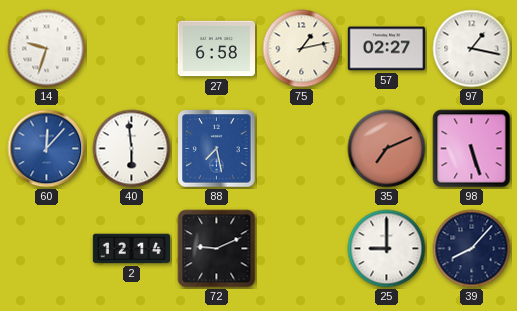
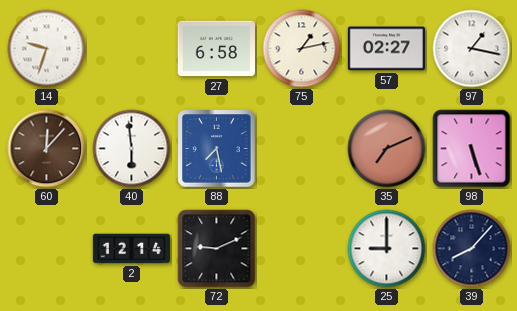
60 dial: blue -> brown (47, 149)
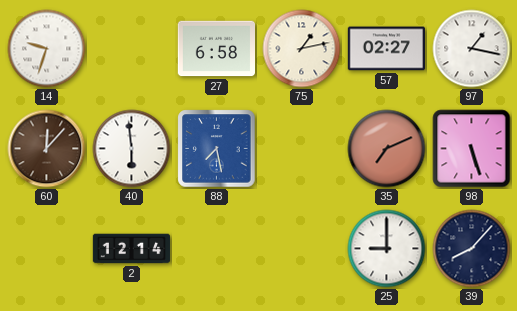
72: 9:11 -> none (217, 249)
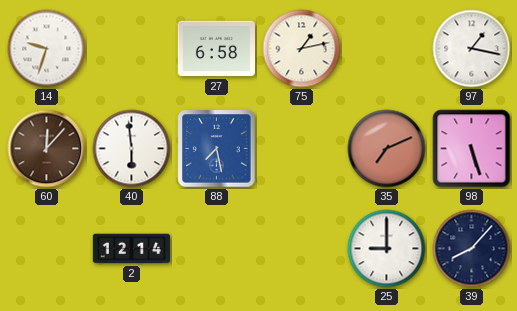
57: 02:27 -> none (386, 49)
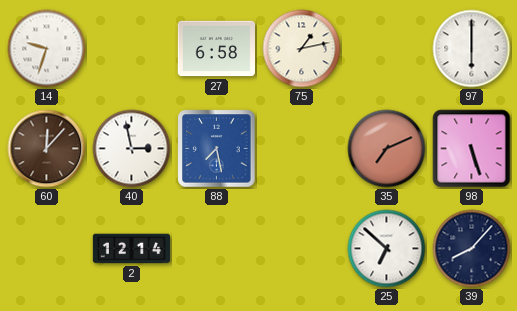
97: 1:17 -> 6:00 (472, 49)
40: 5:59 -> 2:58 (132, 149)
25: 9:00 -> 6:52 (387, 249)
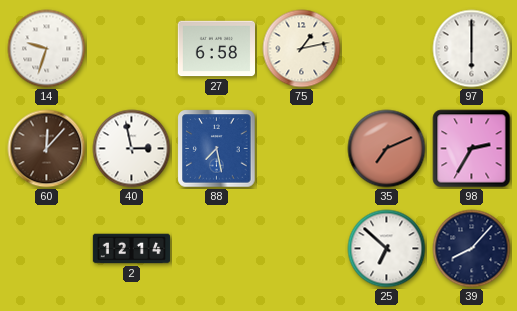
98: 5:27 -> 2:35 (472, 149)
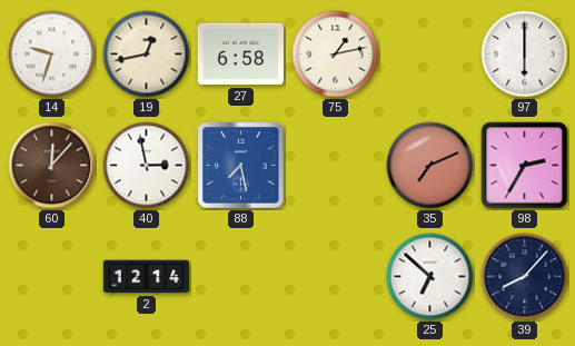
19: none -> 12:43 (147, 55)
